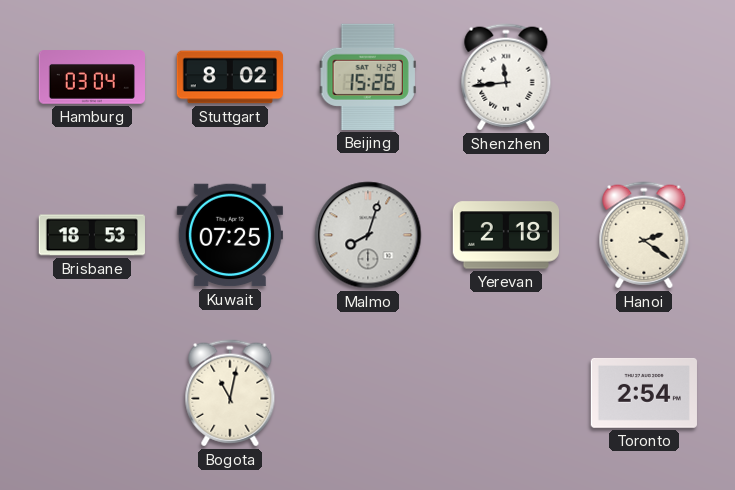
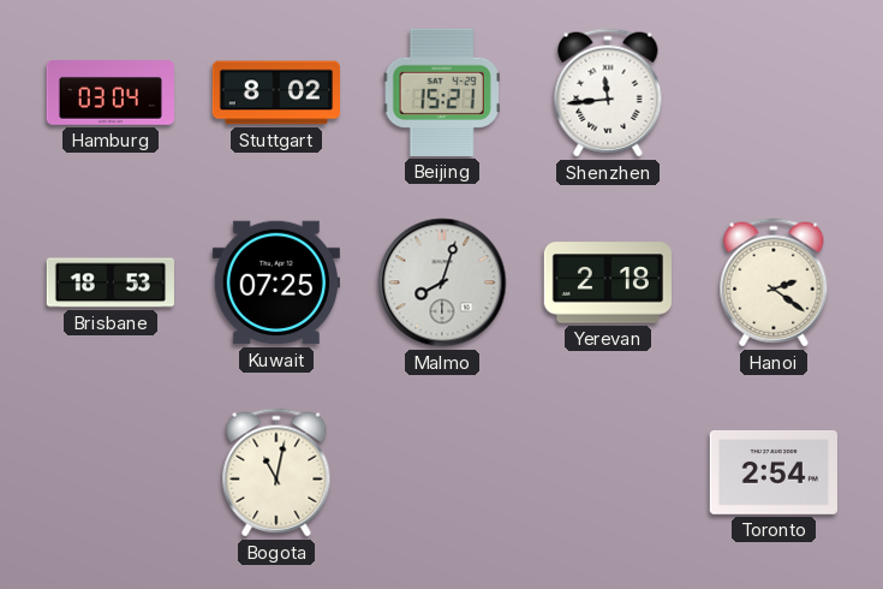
Beijing: 15:26 -> 15:21 (442, 93)
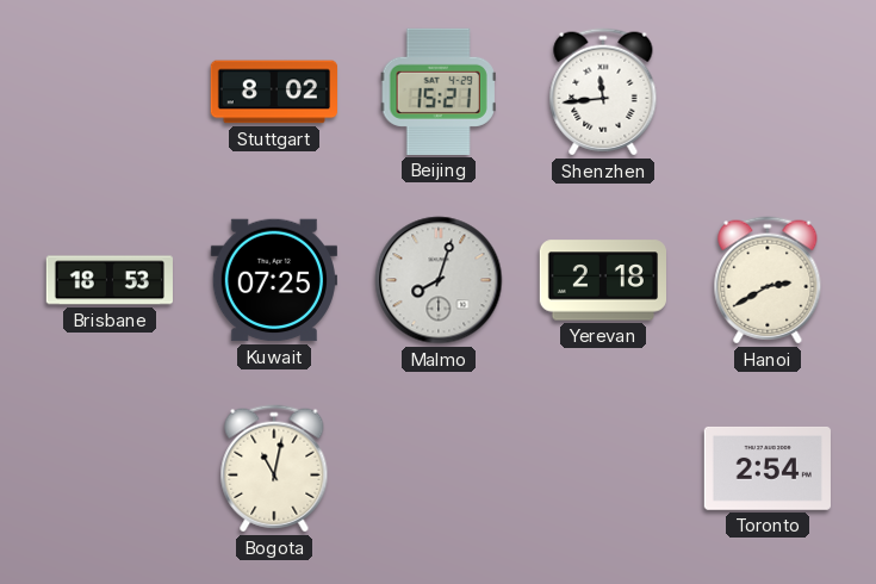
Hamburg: 03:04 -> none (109, 93)
Hanoi: 2:21 -> 2:40 (768, 280)
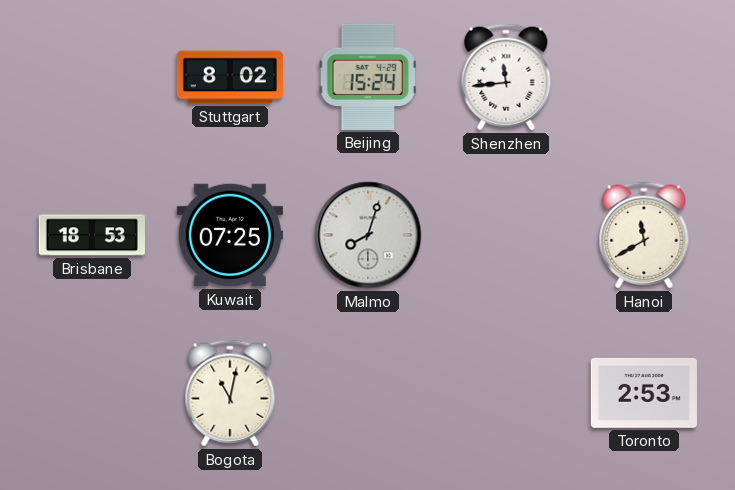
Beijing: 15:21 -> 15:24 (368, 77)
Yerevan: 2:18 -> none (602, 280)
Hanoi: 2:40 -> 11:40 (644, 235)
Toronto: 2:54 -> 2:53 (644, 393)
